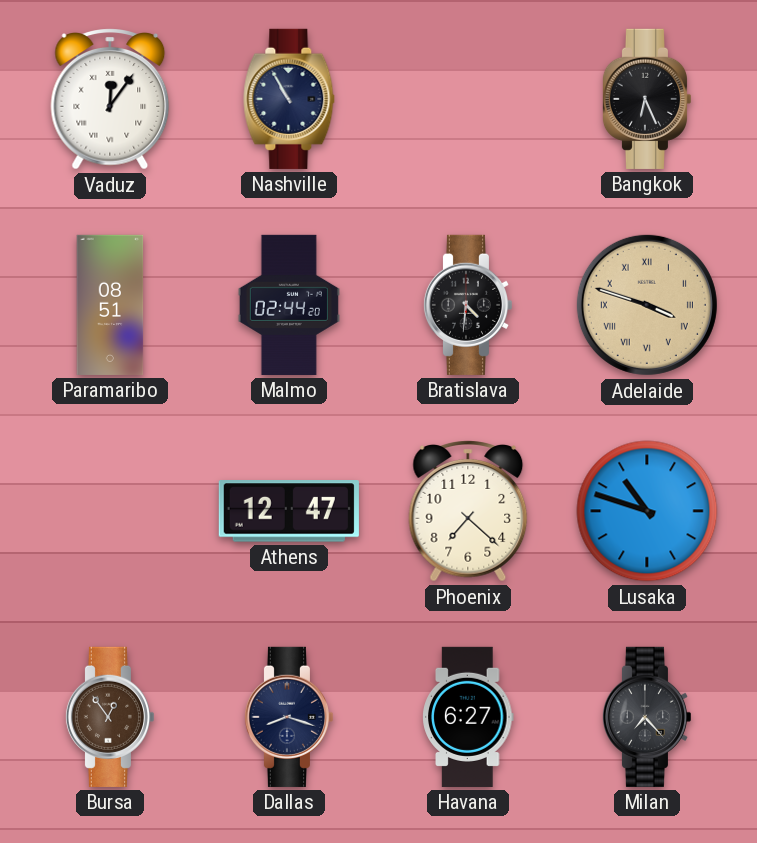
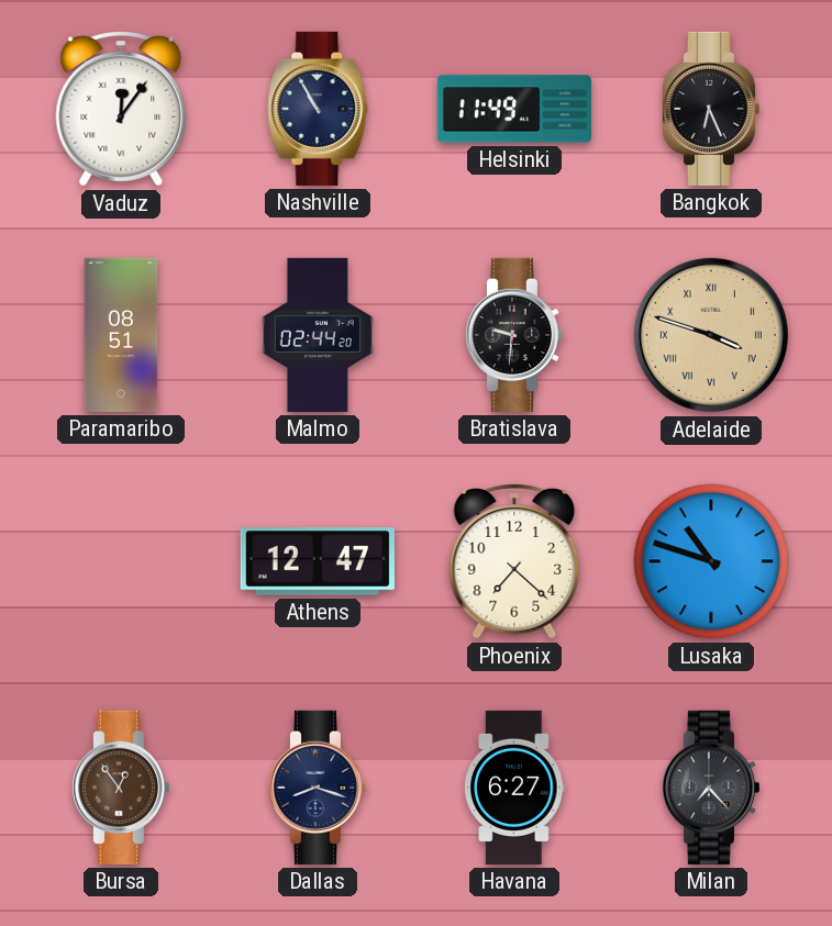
Helsinki: none -> 11:49 (514, 109)
Bratislava: 4:31 -> 9:31 (513, 335)
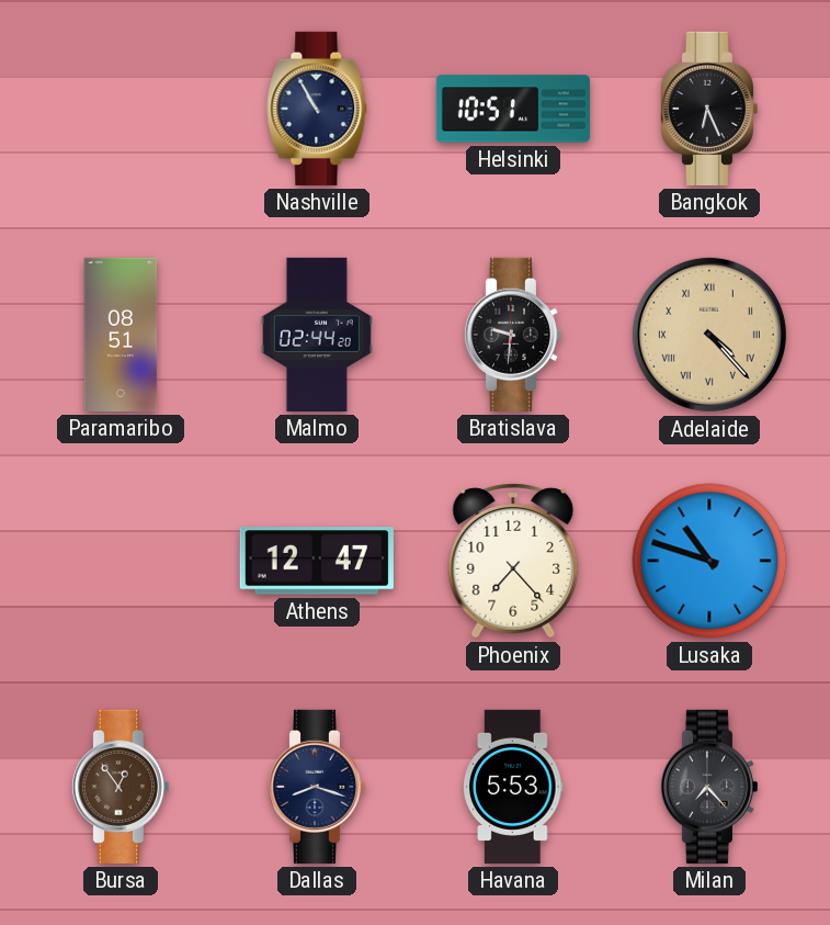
Vaduz: 12:06 -> none (121, 109)
Helsinki: 11:49 -> 10:51 (513, 109)
Adelaide: 3:48 -> 4:23 (709, 335)
Phoenix: 7:22 -> 7:23 (513, 561)
Havana: 6:27 -> 5:53 (513, 787)
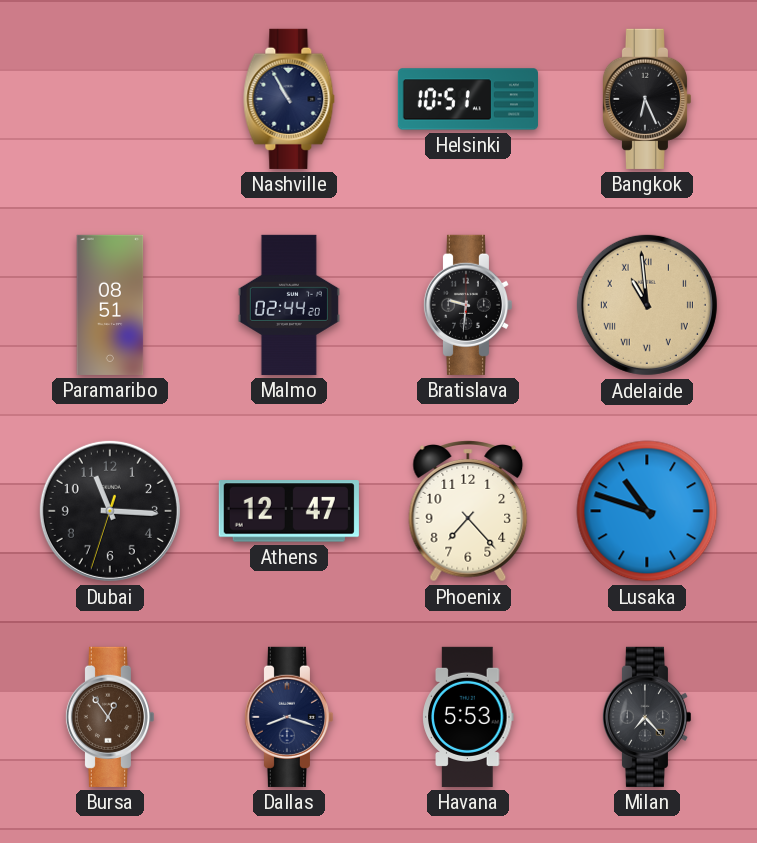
Adelaide: 4:23 -> 10:59 (647, 305)
Dubai: none -> 11:15 (110, 511)
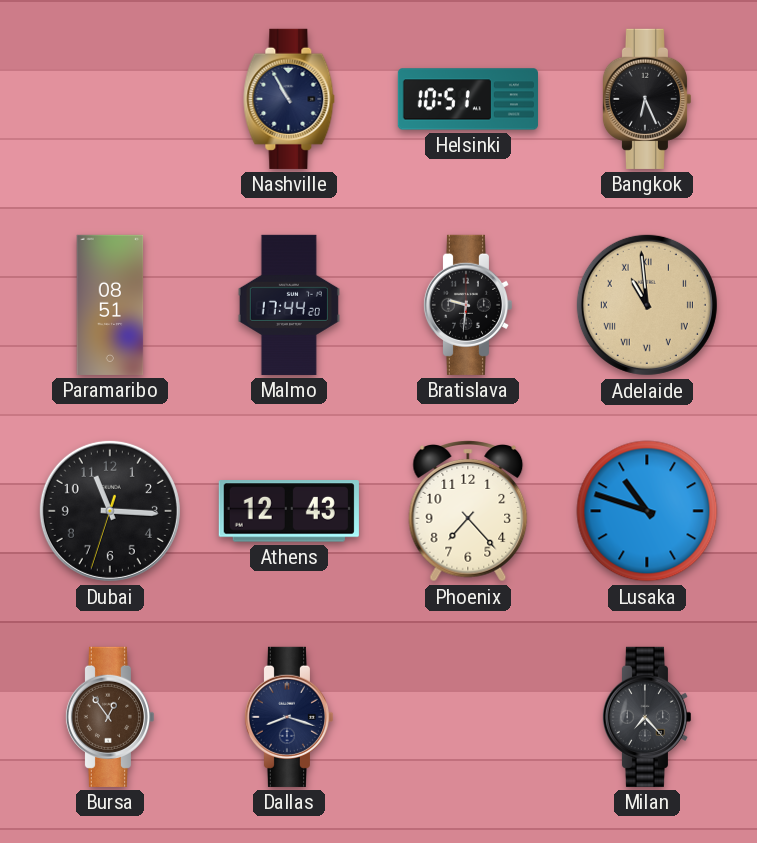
Malmo: 02:44 -> 17:44 (289, 305)
Athens: 12:47 -> 12:43 (289, 511)
Havana: 5:53 -> none (468, 717)
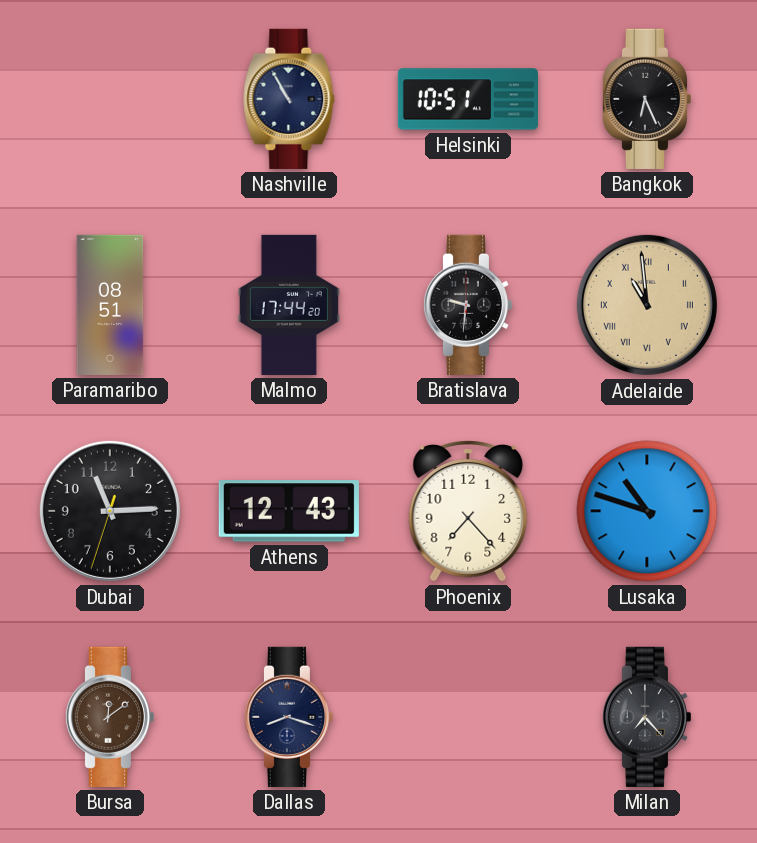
Dubai: 11:15 -> 11:14 (110, 511)
Bursa: 12:54 -> 12:09 (109, 717)
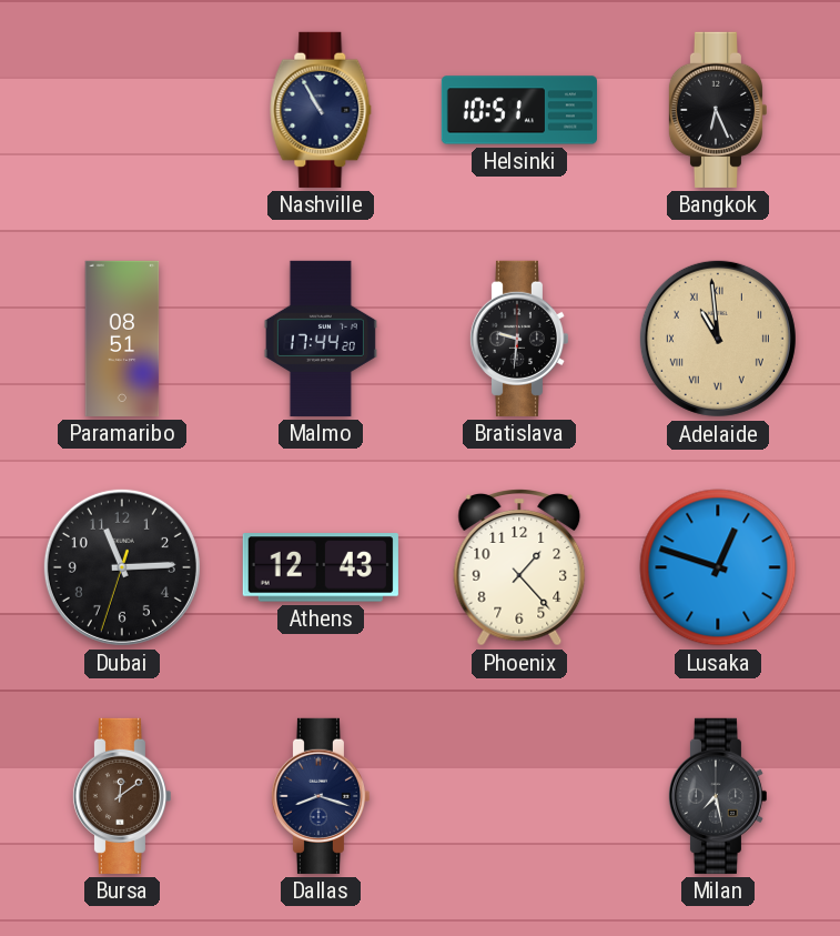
Phoenix: 7:23 -> 1:23 (519, 567)
Lusaka: 10:48 -> 12:48 (718, 567)
Milan: 7:23 -> 7:28 (717, 796)
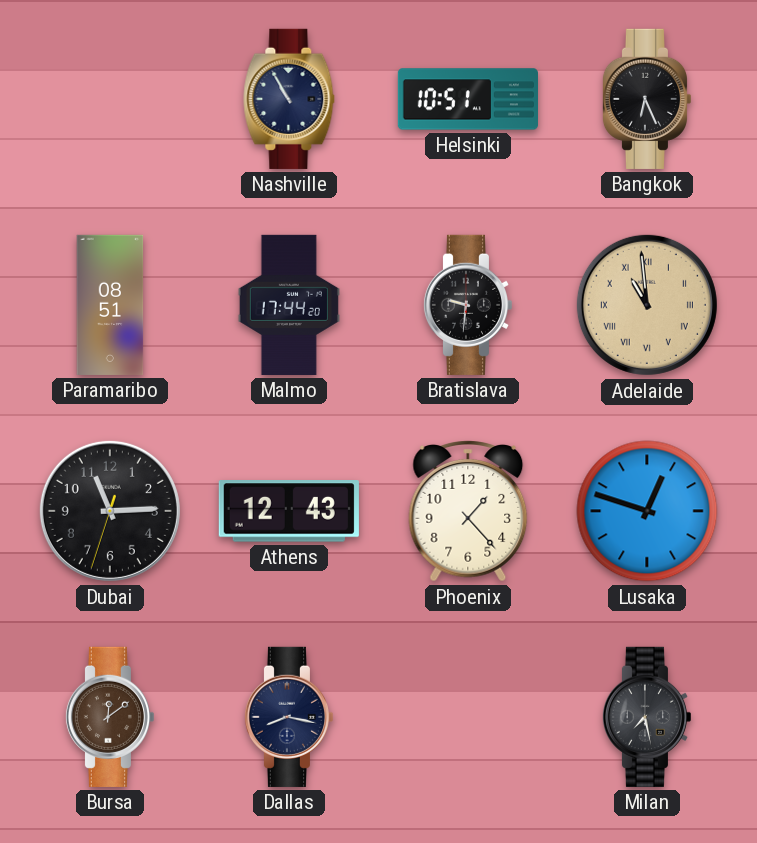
Dallas: 8:18 -> 8:17 (288, 717)
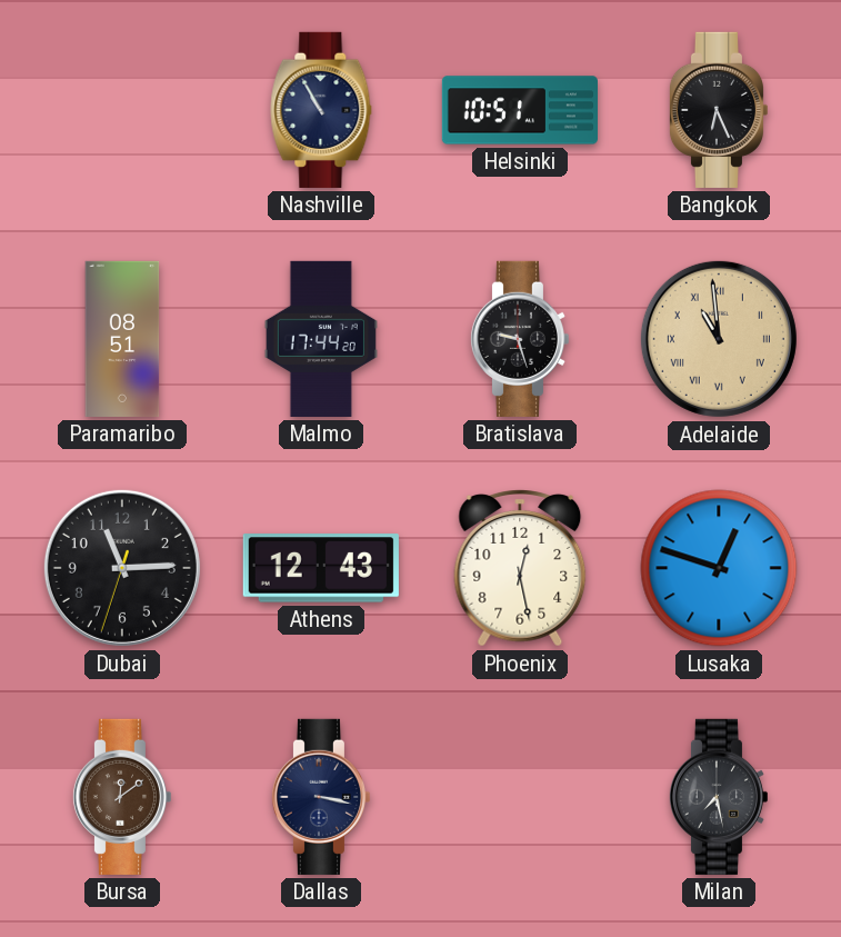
Bratislava: 9:31 -> 9:27 (519, 339)
Phoenix: 1:23 -> 12:28 (520, 568)
Dallas: 8:17 -> 3:17 (320, 797)
